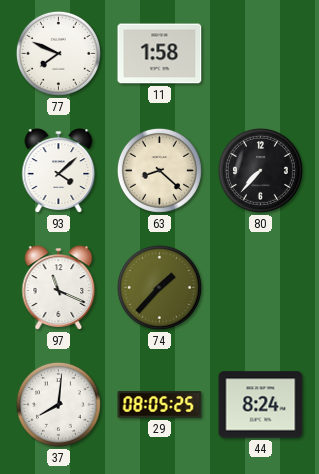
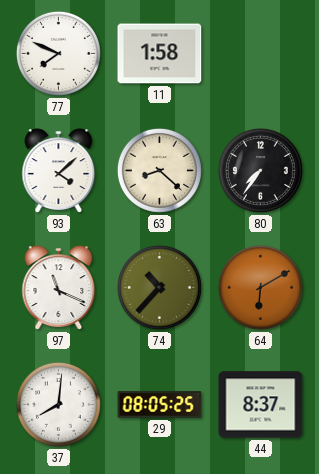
80: 7:37 -> 7:36 (260, 170)
74: 1:37 -> 10:37 (159, 287)
64: none -> 6:10 (260, 287)
44: 8:24 -> 8:37 (261, 405)
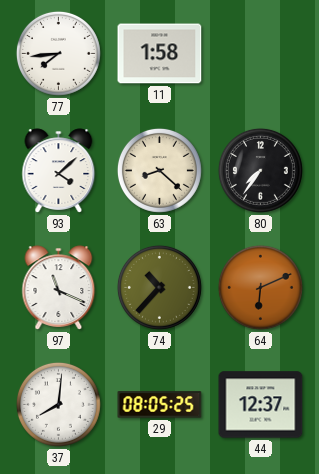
77: 7:49 -> 7:44 (58, 53)
64: 6:10 -> 6:11 (260, 287)
44: 8:37 -> 12:37 (261, 405)
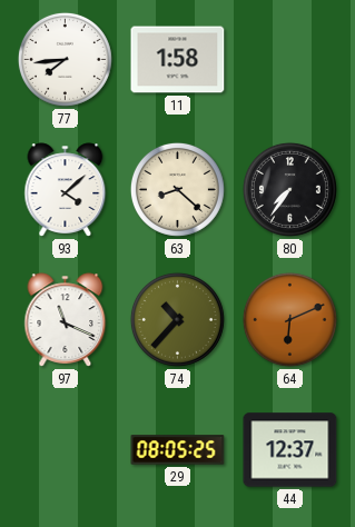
37: 8:01 -> none (58, 404)
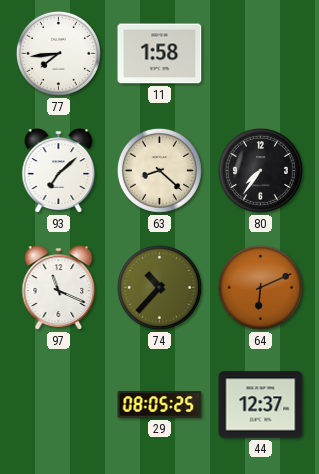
93: 4:08 -> 7:08 (59, 171)
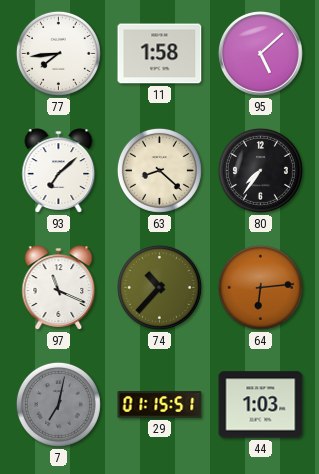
95: none -> 5:08 (261, 54)
64: 6:11 -> 6:14 (260, 287)
7: none -> 7:02 (58, 404)
29: 08:05 -> 01:15 (160, 405)
44: 12:37 -> 1:03 (261, 405)
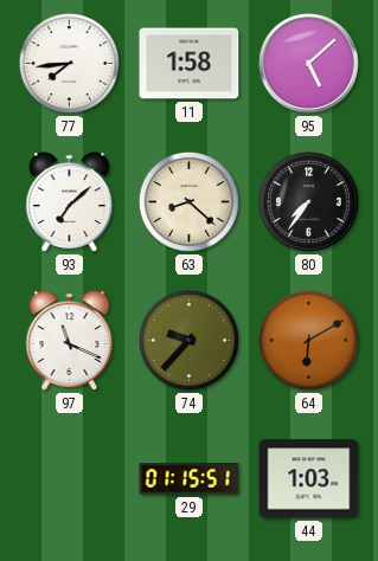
74: 10:37 -> 9:37 (188, 340)
64: 6:14 -> 6:10 (308, 340)
7: 7:02 -> none (58, 404)
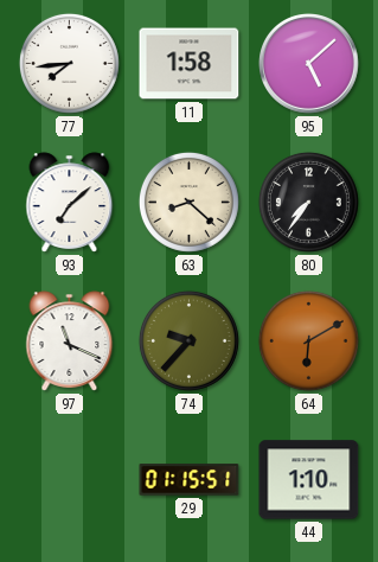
44: 1:03 -> 1:10 (309, 480)
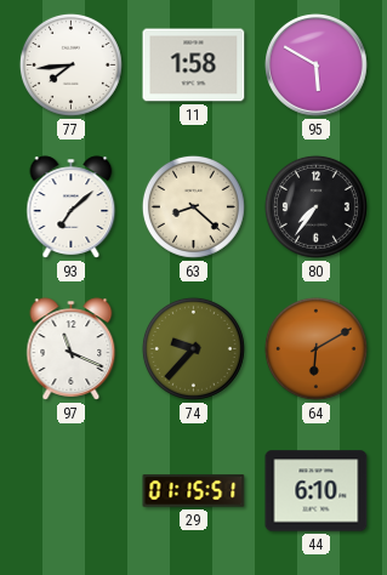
95: 5:08 -> 5:50 (317, 66)
44: 1:10 -> 6:10 (317, 491)
